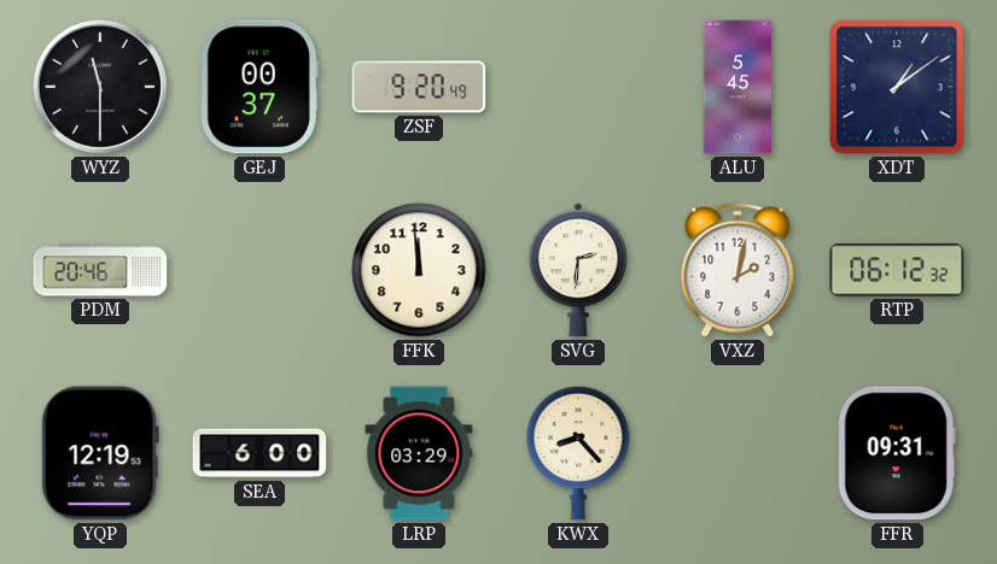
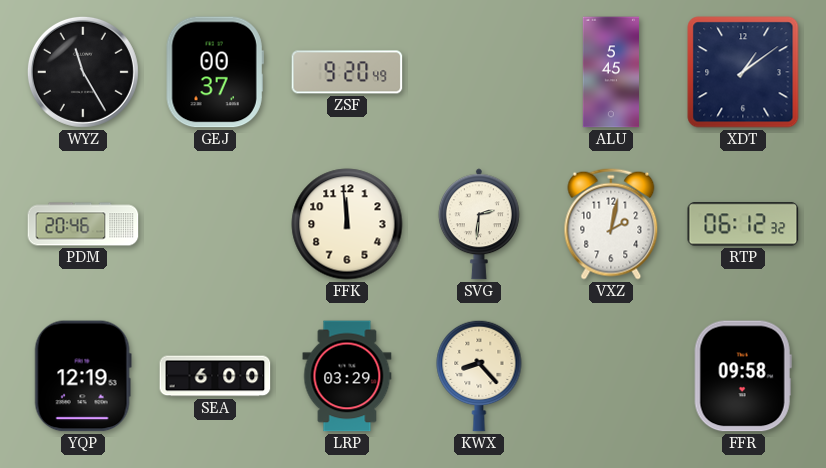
WYZ: 11:30 -> 11:25 (83, 72)
FFR: 09:31 -> 09:58 (743, 376)
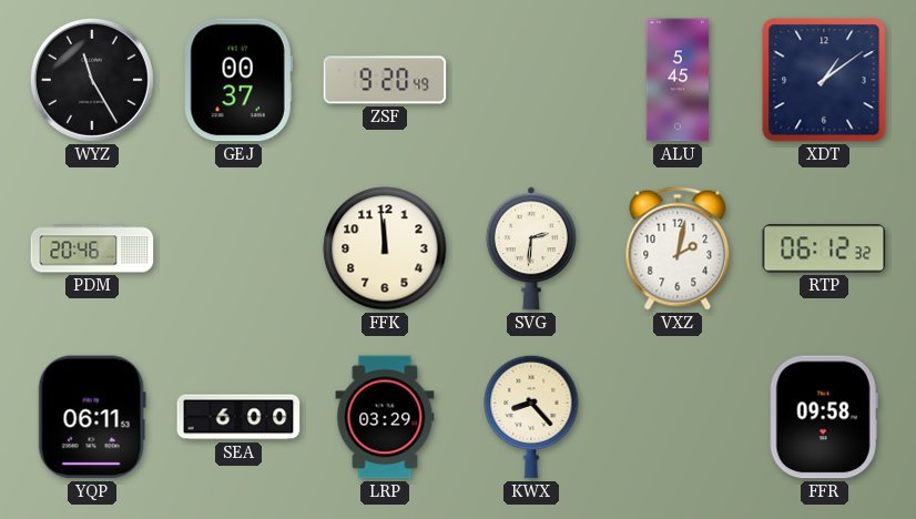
YQP: 12:19 -> 06:11 (92, 417)
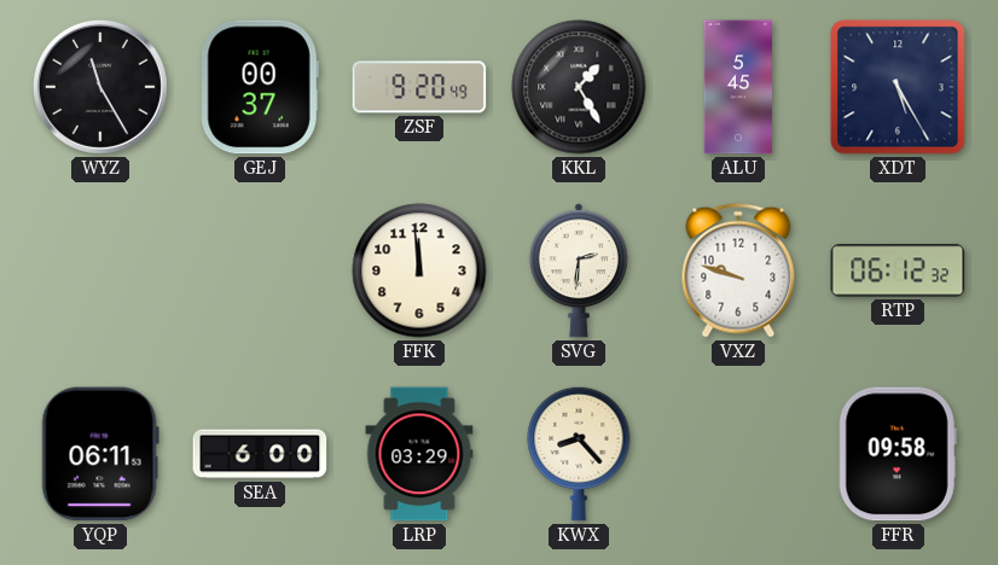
KKL: none -> 1:25 (579, 87)
XDT: 1:09 -> 5:25 (898, 87)
PDM: 20:46 -> none (92, 248)
VXZ: 2:02 -> 9:48 (738, 270)
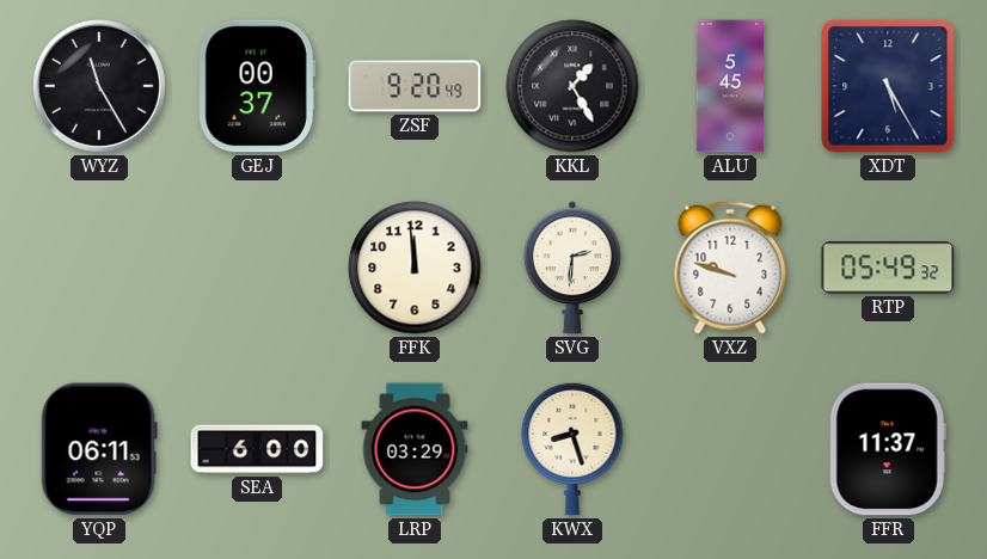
RTP: 06:12 -> 05:49 (888, 268)
KWX: 8:23 -> 8:27 (572, 449)
FFR: 09:58 -> 11:37 (888, 449)
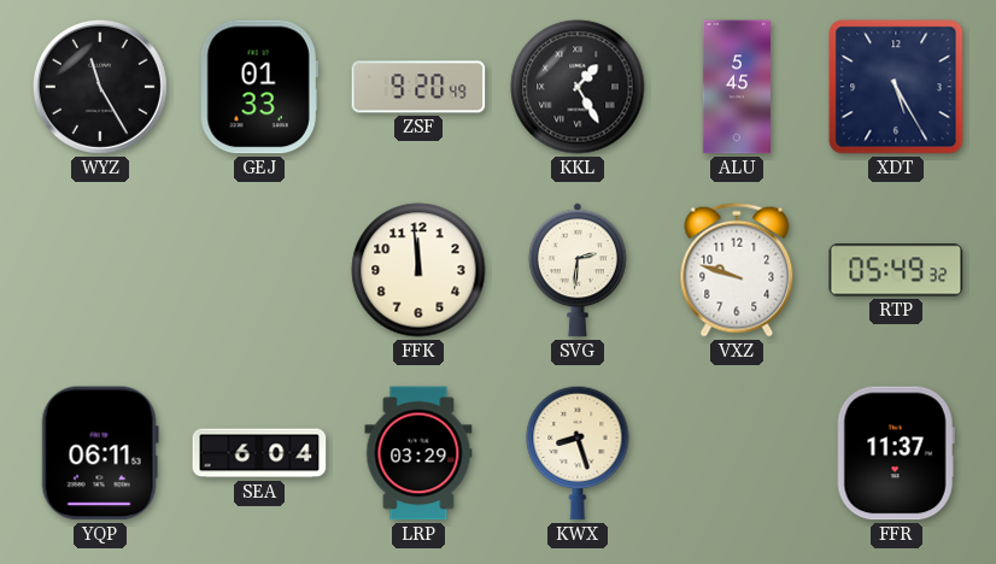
GEJ: 00:37 -> 01:33 (259, 87)
SEA: 6:00 -> 6:04 (259, 453)
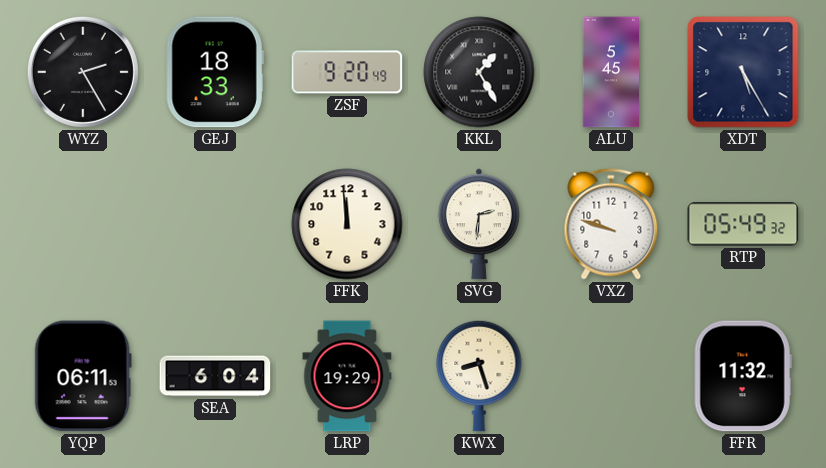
WYZ: 11:25 -> 2:25 (83, 72)
GEJ: 01:33 -> 18:33 (215, 72)
LRP: 03:29 -> 19:29 (347, 376)
FFR: 11:37 -> 11:32 (743, 376)
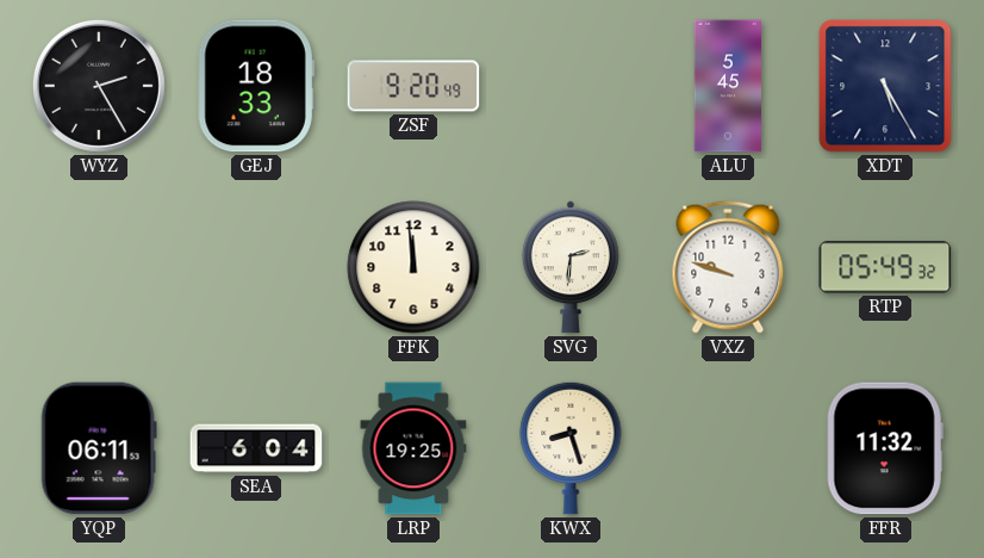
KKL: 1:25 -> none (479, 72)
LRP: 19:29 -> 19:25 (413, 448)
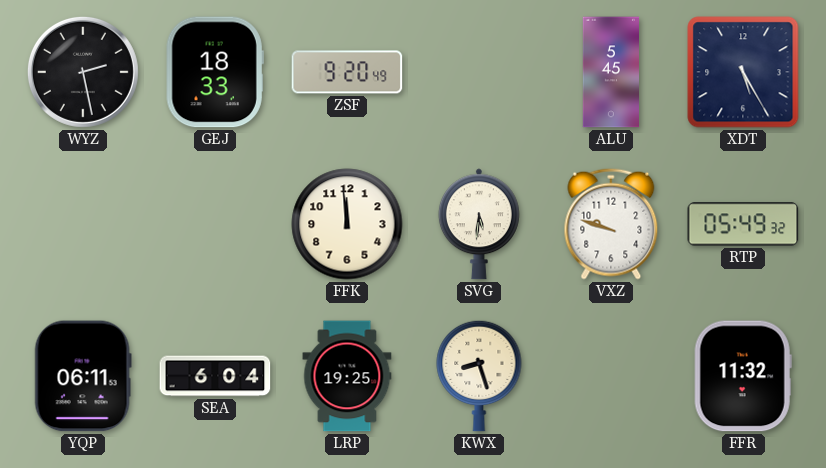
WYZ: 2:25 -> 2:28 (83, 72)
SVG: 2:31 -> 5:31 (479, 224)
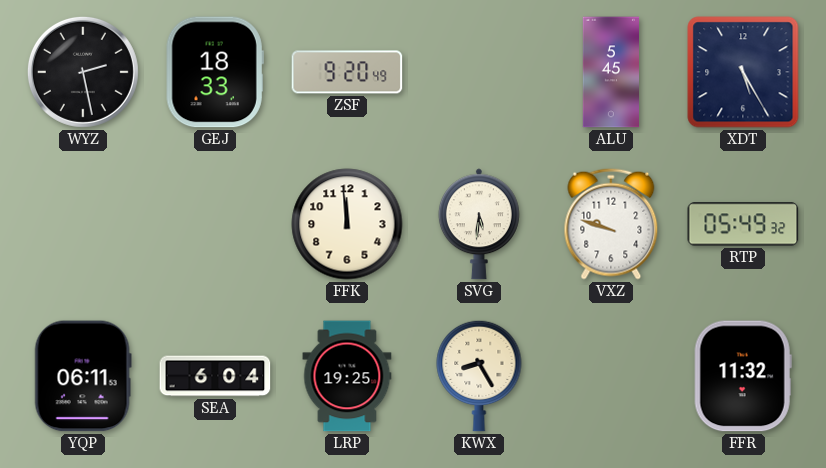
KWX: 8:27 -> 8:25 (479, 376)
